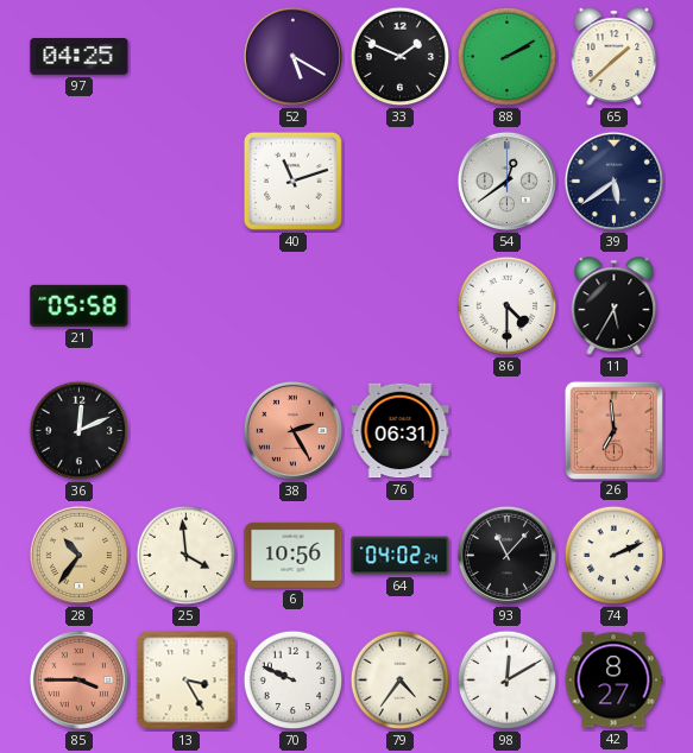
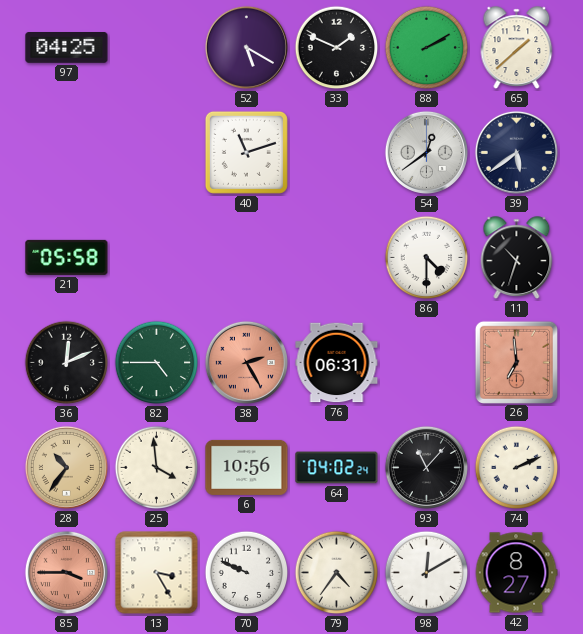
11: 5:35 -> 10:33 (517, 258)
82: none -> 4:45 (157, 363)
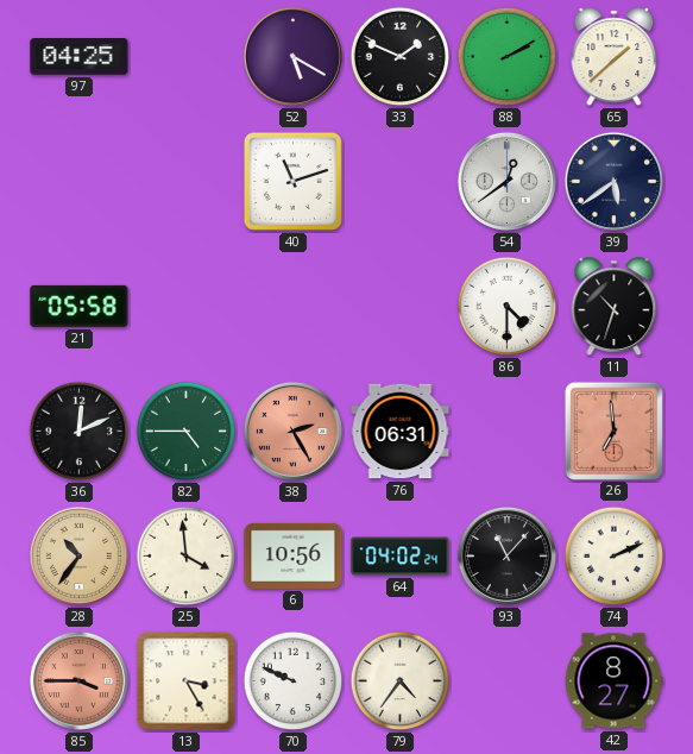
98: 12:10 -> none (427, 573)
